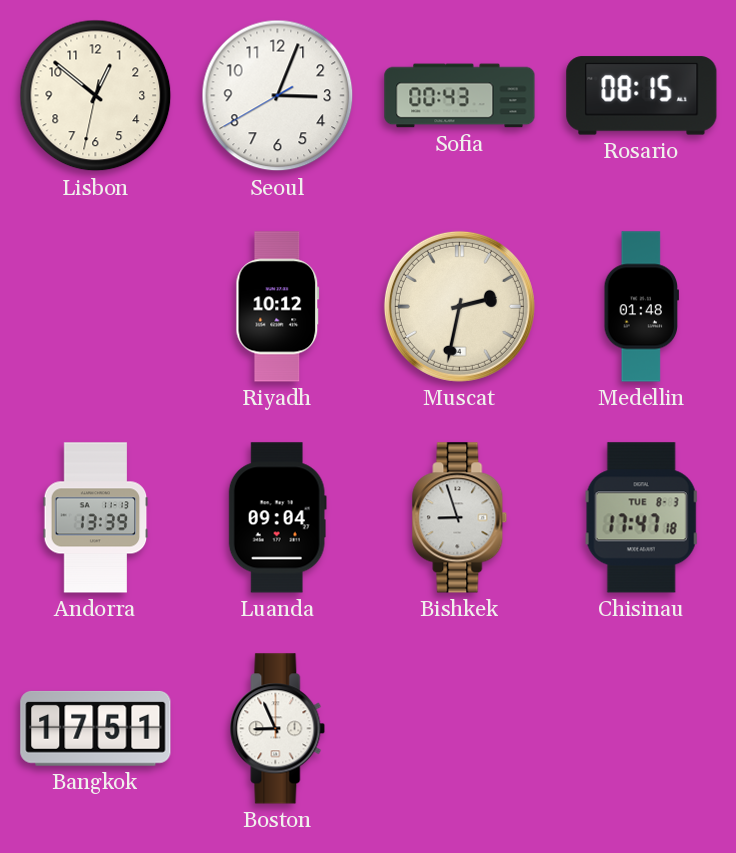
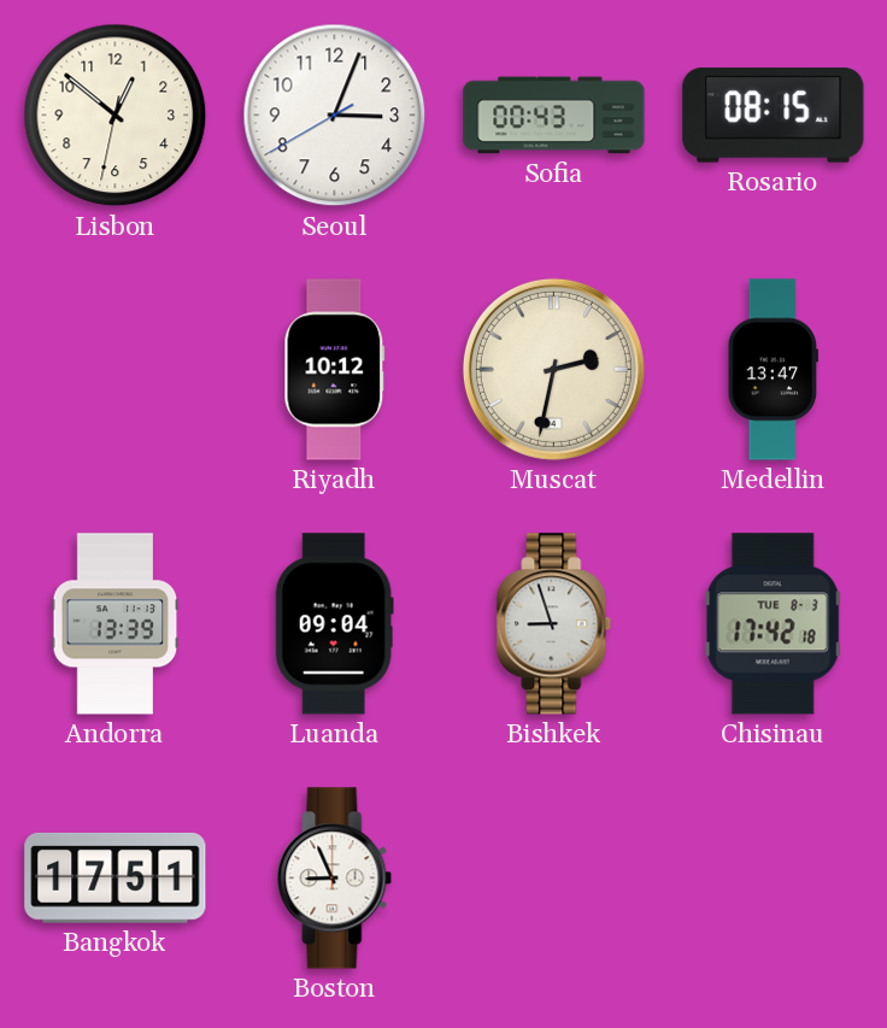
Medellin: 01:48 -> 13:47 (773, 370)
Chisinau: 17:47 -> 17:42 (774, 624)
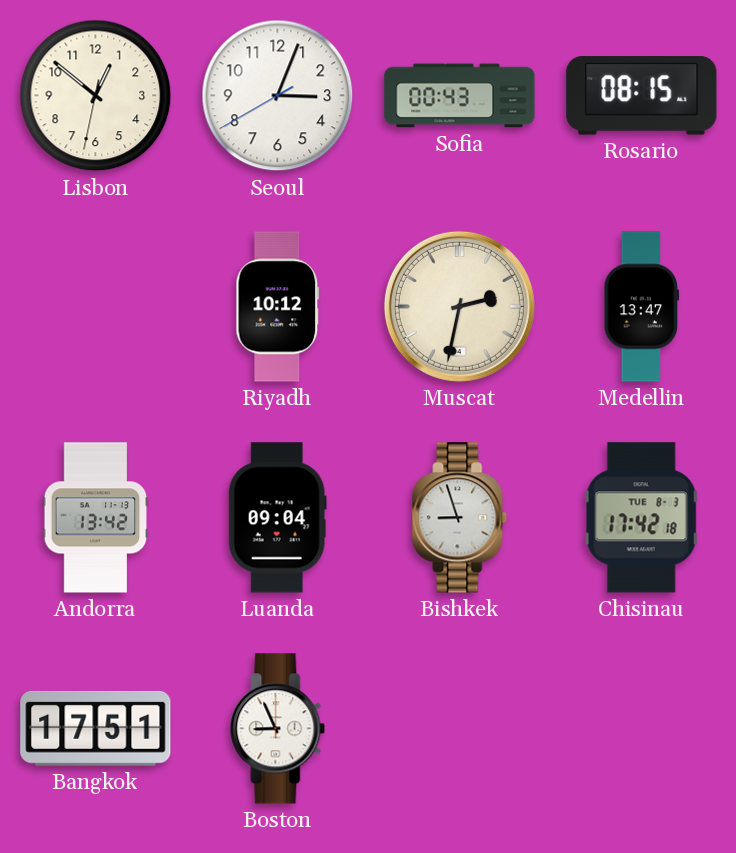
Andorra: 13:39 -> 13:42 (96, 518)
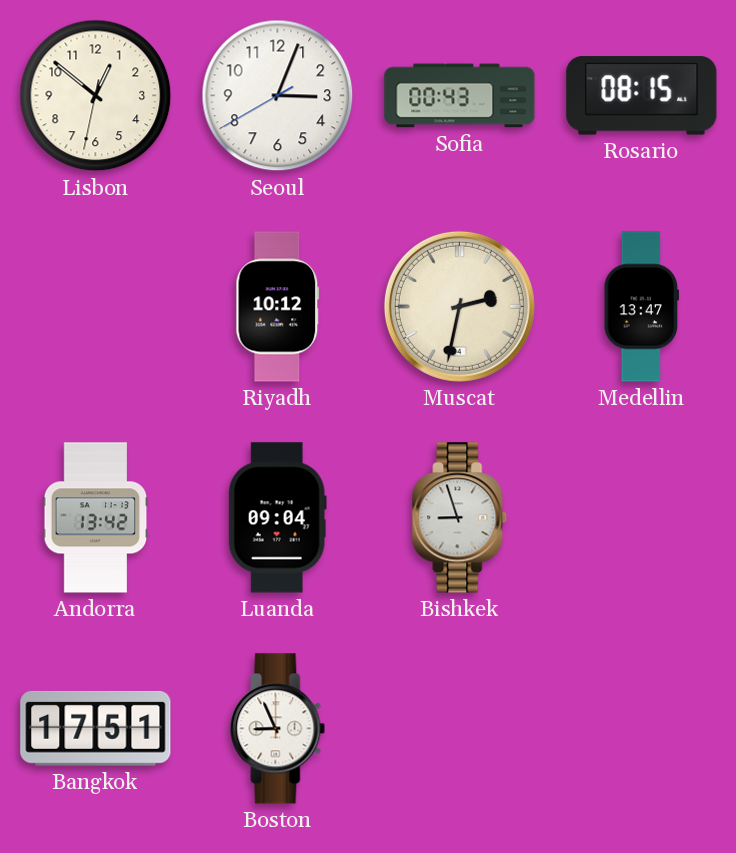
Chisinau: 17:42 -> none (642, 518)
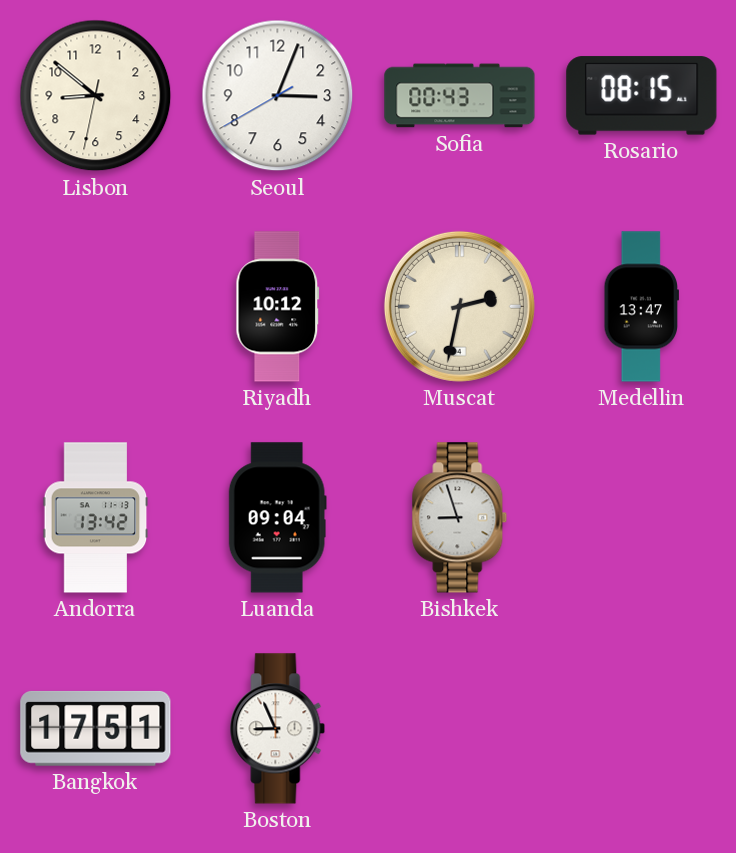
Lisbon: 12:51 -> 8:51 (96, 96)
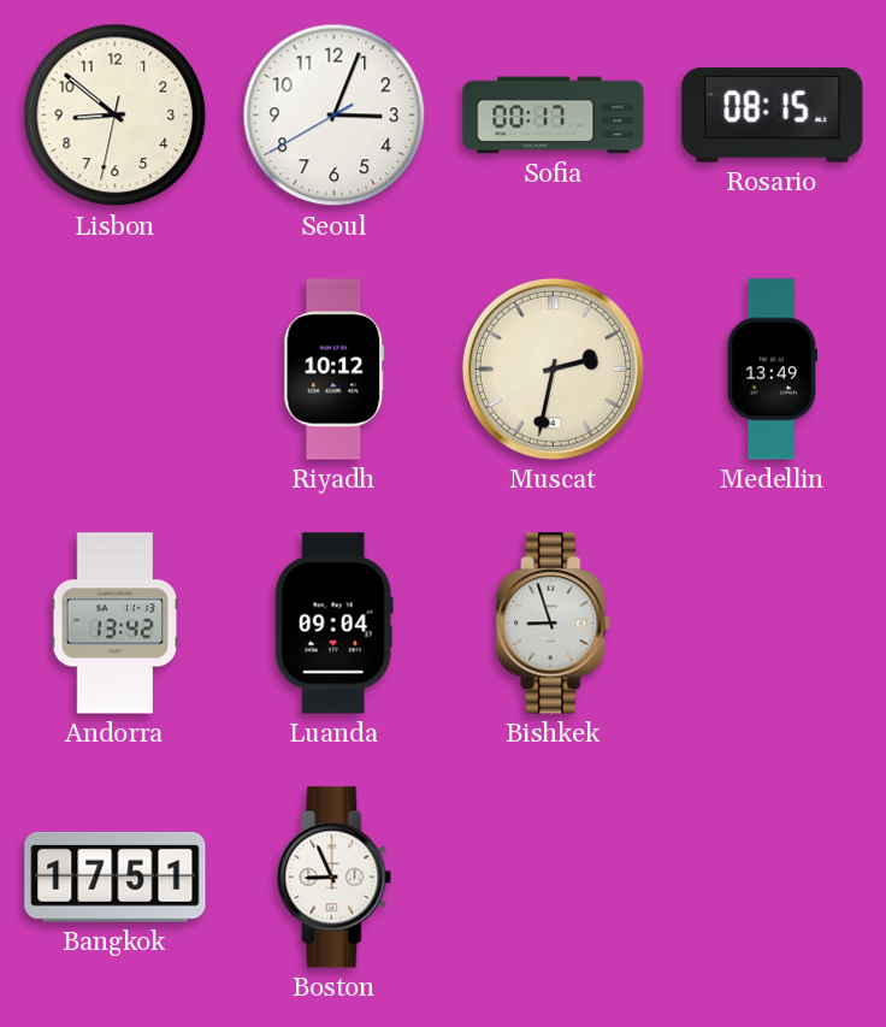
Sofia: 00:43 -> 00:17 (554, 116)
Medellin: 13:47 -> 13:49 (772, 370)
